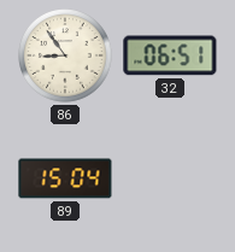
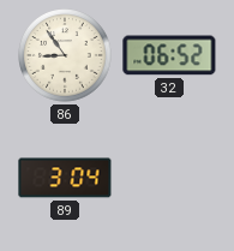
32: 06:51 -> 06:52 (169, 55)
89: 15:04 -> 3:04 (65, 178)
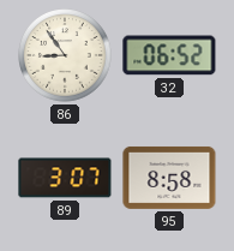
89: 3:04 -> 3:07 (65, 178)
95: none -> 8:58 (169, 178)
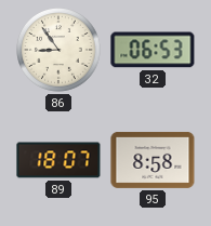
32: 06:52 -> 06:53 (153, 50)
89: 3:07 -> 18:07 (58, 160)
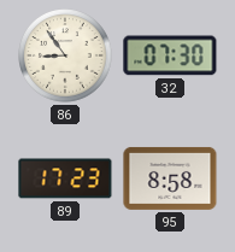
32: 06:53 -> 07:30 (170, 55)
89: 18:07 -> 17:23 (65, 178)
